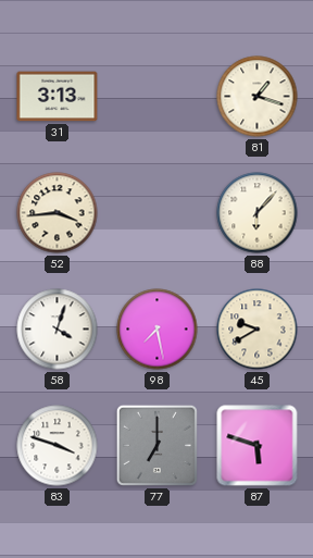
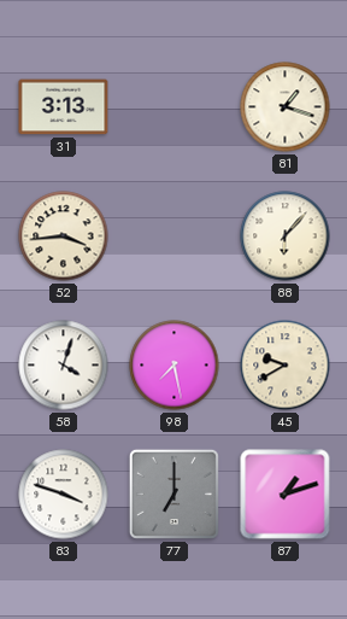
87: 5:48 -> 1:12 (286, 495)
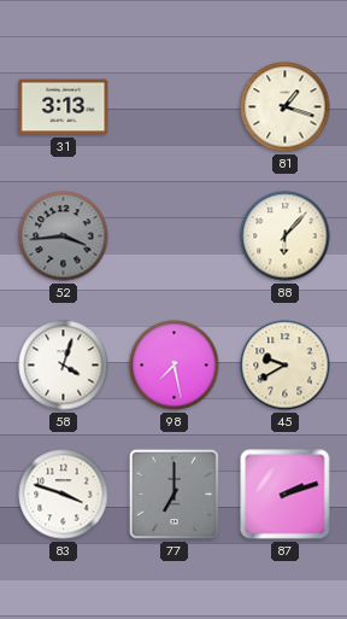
52 dial: cream -> grey (64, 236)
87: 1:12 -> 2:12 (286, 495)
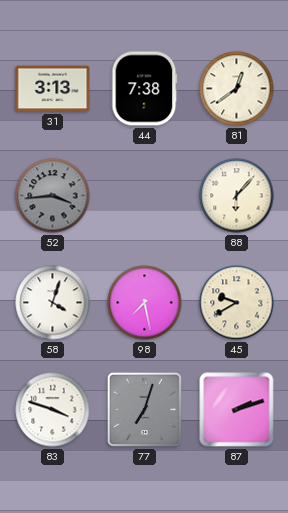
44: none -> 7:38 (145, 89)
81: 1:18 -> 12:39 (237, 89)
77: 7:00 -> 7:03 (144, 409)
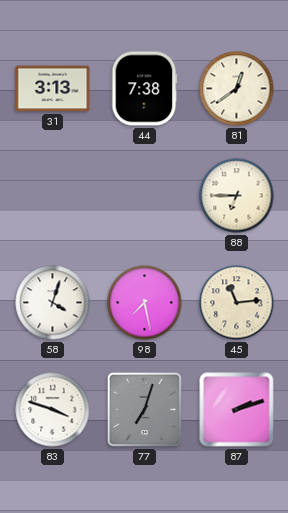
52: 3:44 -> none (53, 196)
88: 6:07 -> 6:45 (237, 196)
45: 9:40 -> 11:14 (237, 303)
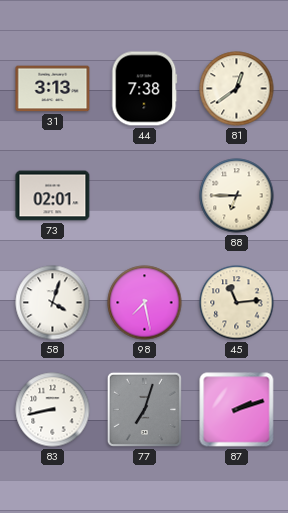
73: none -> 02:01 (53, 196)
83: 3:48 -> 8:43 (53, 410)
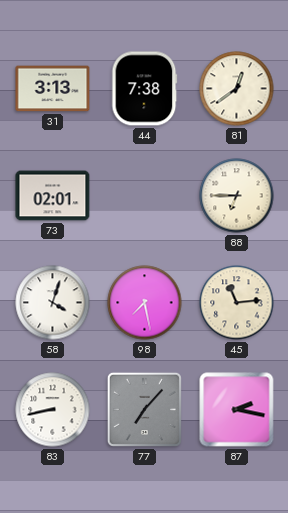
77: 7:03 -> 7:07 (144, 409)
87: 2:12 -> 2:17 (237, 410)
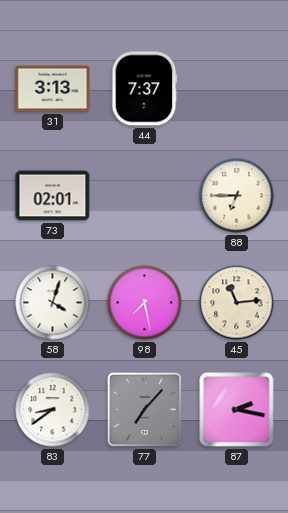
44: 7:38 -> 7:37 (145, 89)
81: 12:39 -> none (237, 89)
83: 8:43 -> 8:39 (53, 410)
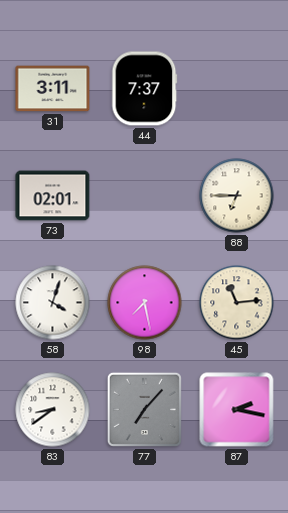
31: 3:13 -> 3:11 (53, 89)
